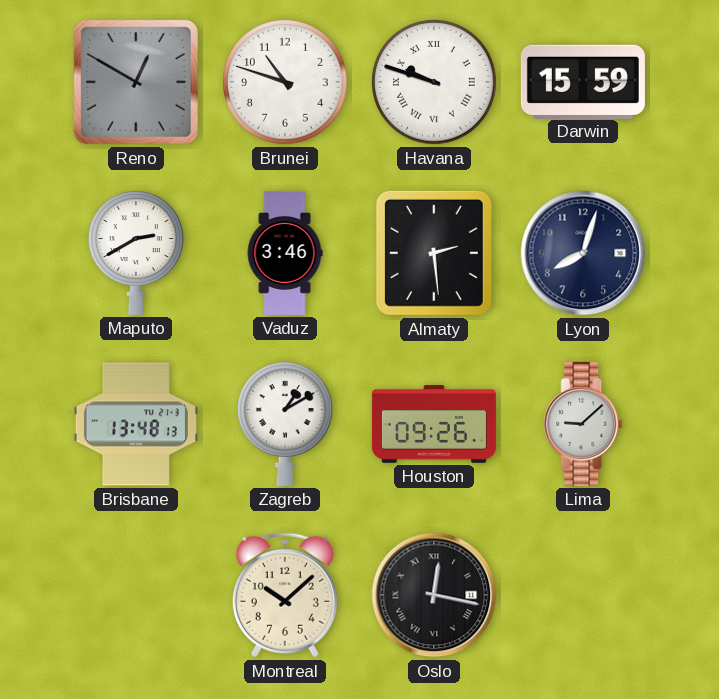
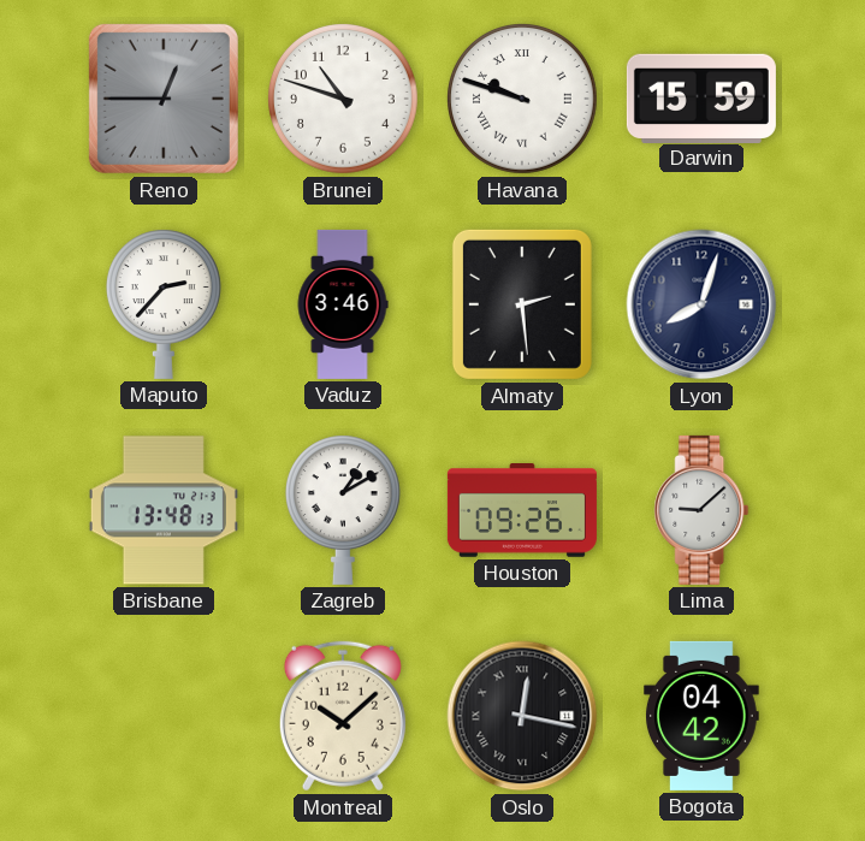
Reno: 12:50 -> 12:45 (164, 99)
Maputo: 2:40 -> 2:37 (164, 304)
Bogota: none -> 04:42 (703, 716)
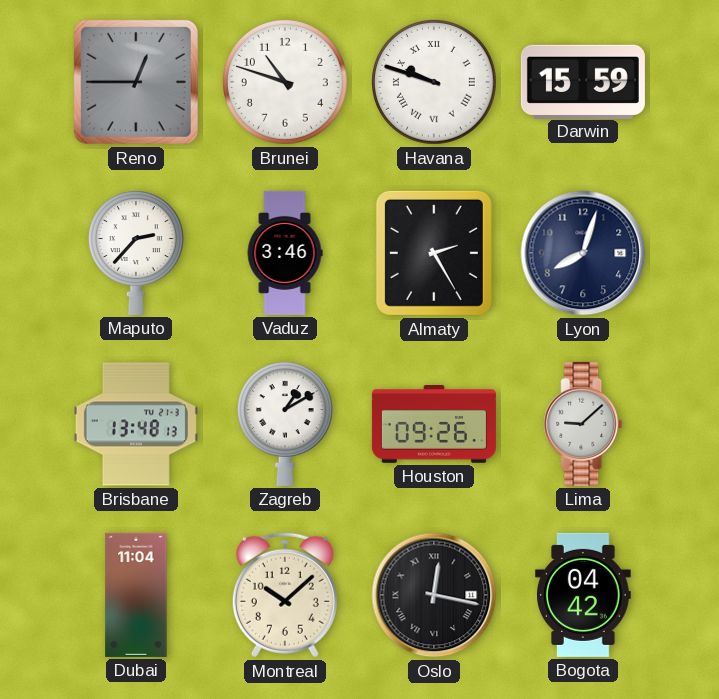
Almaty: 2:29 -> 2:25 (434, 253)
Dubai: none -> 11:04 (136, 595)
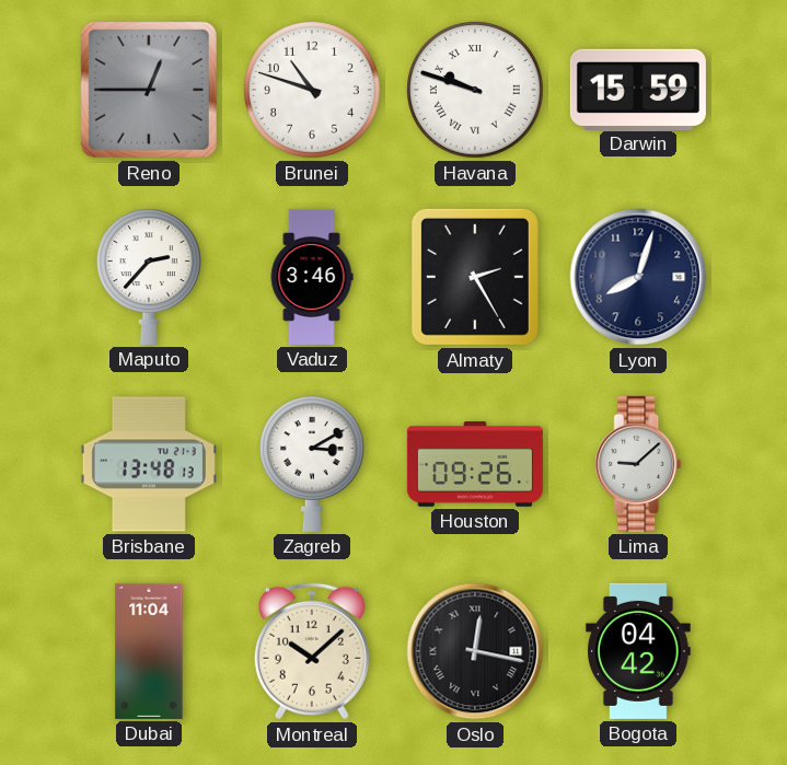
Zagreb: 1:10 -> 3:10 (312, 464)
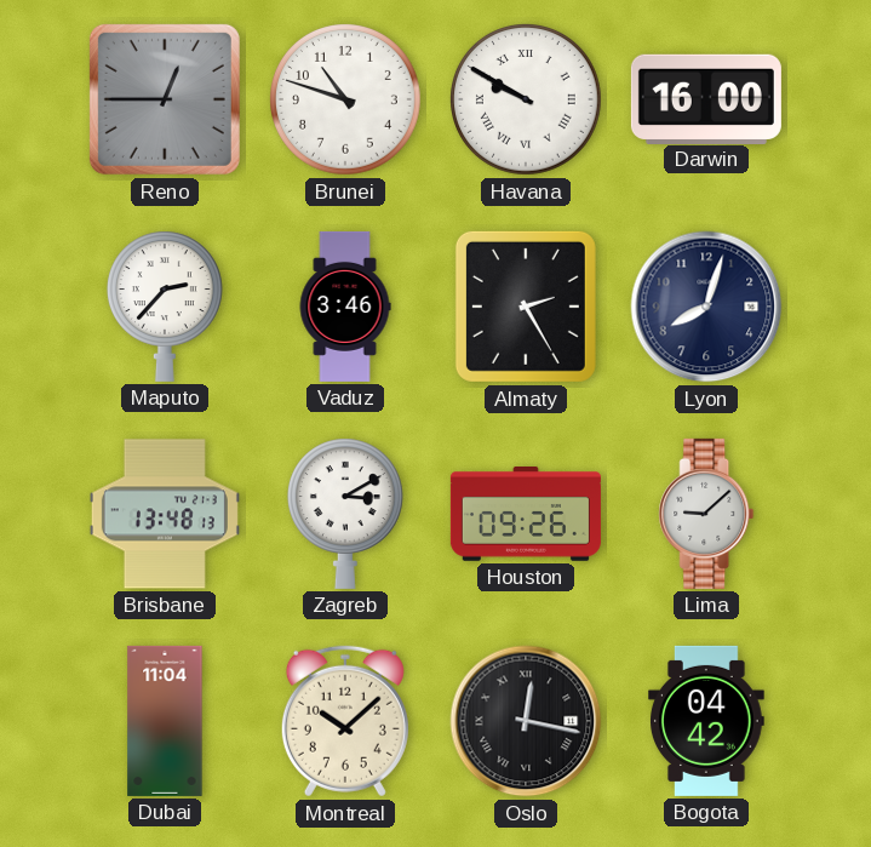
Havana: 9:48 -> 9:50 (527, 101)
Darwin: 15:59 -> 16:00 (706, 98)
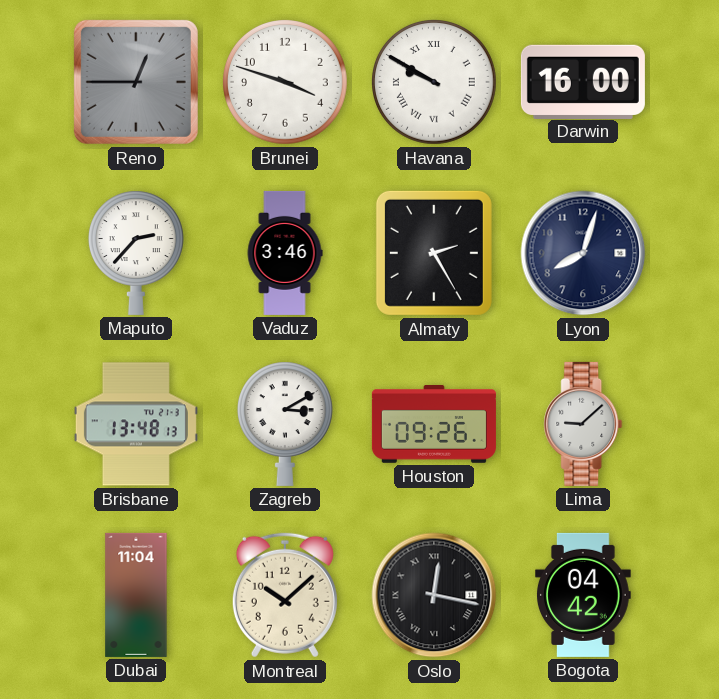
Brunei: 10:48 -> 3:48 (286, 83)
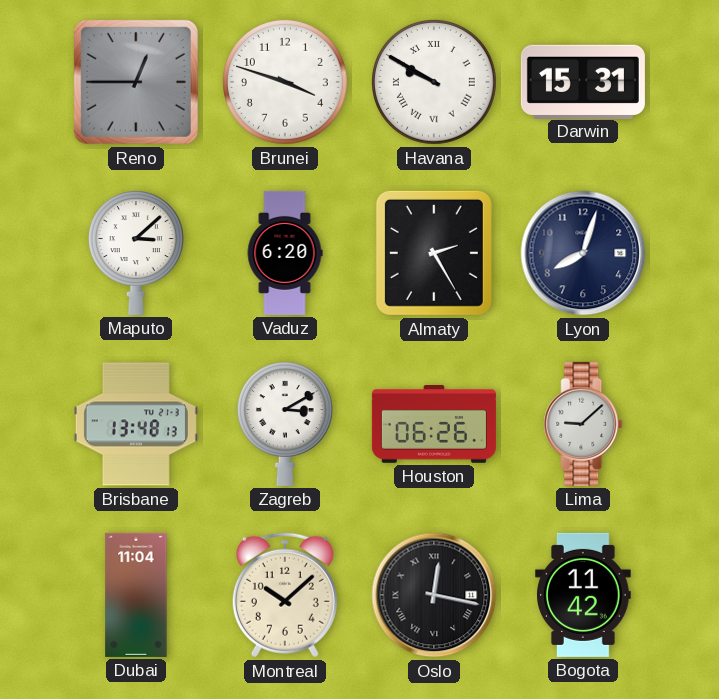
Darwin: 16:00 -> 15:31 (583, 81)
Maputo: 2:37 -> 3:08 (136, 253)
Vaduz: 3:46 -> 6:20 (285, 253)
Houston: 09:26 -> 06:26 (434, 425)
Bogota: 04:42 -> 11:42 (584, 595)
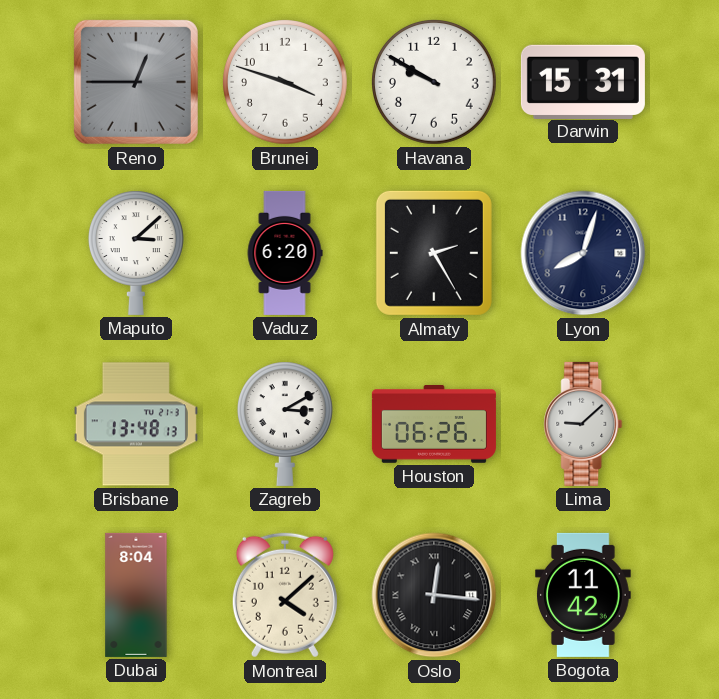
Havana numerals: Roman -> Arabic (435, 83)
Dubai: 11:04 -> 8:04 (136, 595)
Montreal: 10:08 -> 4:08 (285, 595)
Oslo: 12:17 -> 12:16 (434, 595)
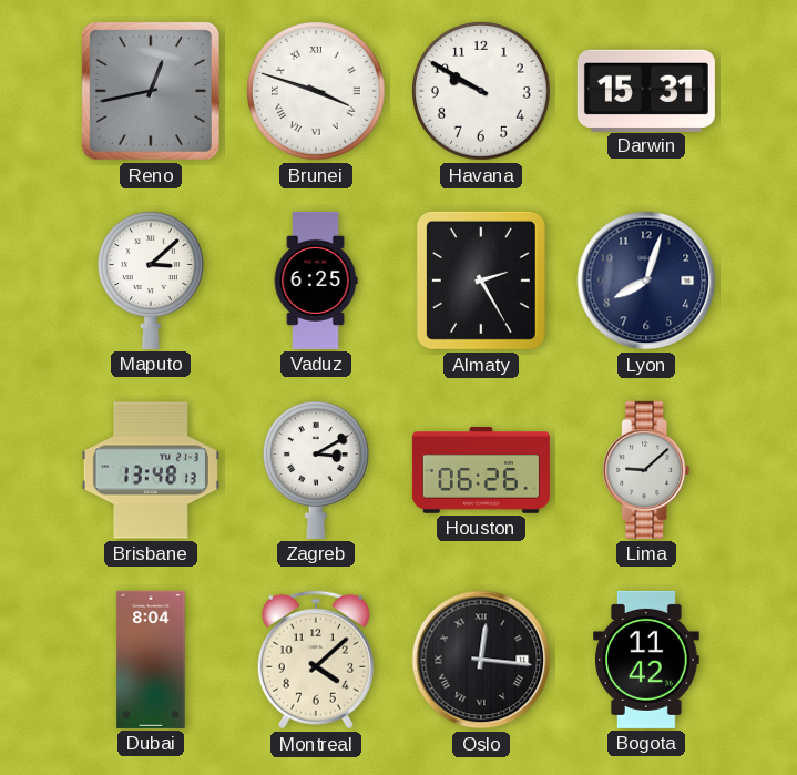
Reno: 12:45 -> 12:43 (151, 91)
Brunei numerals: Arabic -> Roman (317, 92)
Vaduz: 6:20 -> 6:25 (316, 281)
